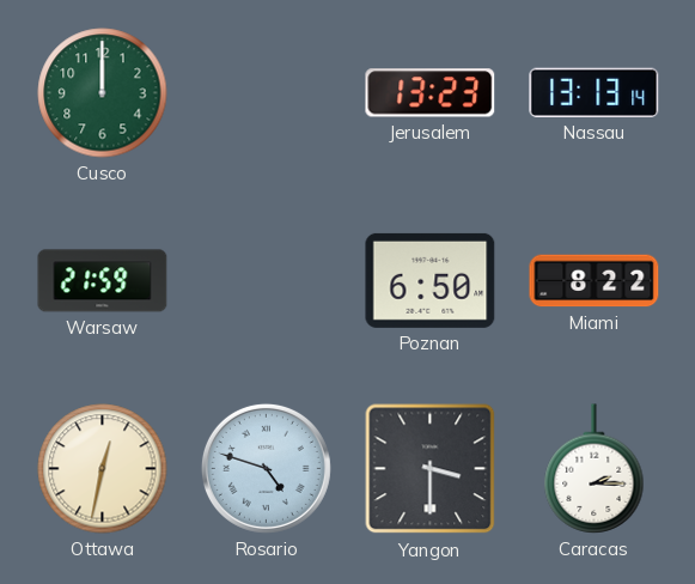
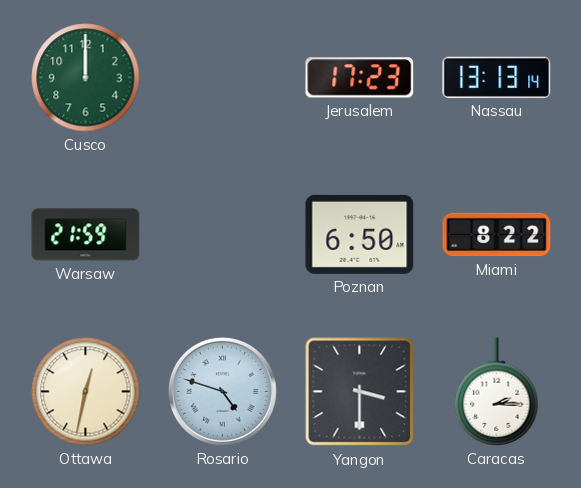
Jerusalem: 13:23 -> 17:23 (360, 78)
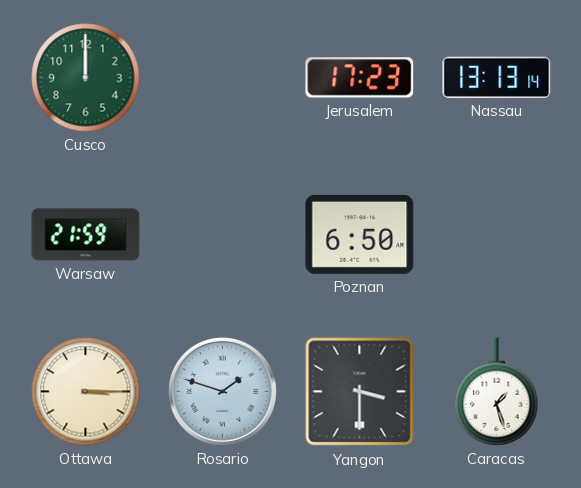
Miami: 8:22 -> none (497, 235)
Ottawa: 12:32 -> 3:15 (86, 392)
Rosario: 4:48 -> 1:48 (222, 391)
Caracas: 2:15 -> 1:27 (497, 392)
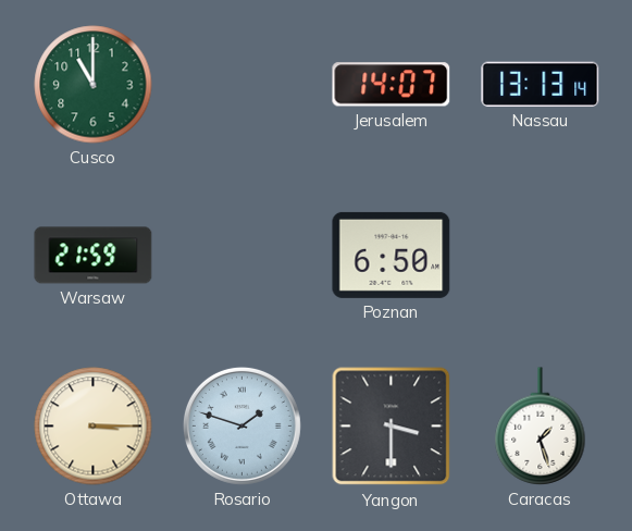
Cusco: 12:00 -> 11:00 (94, 85)
Jerusalem: 17:23 -> 14:07 (392, 85)
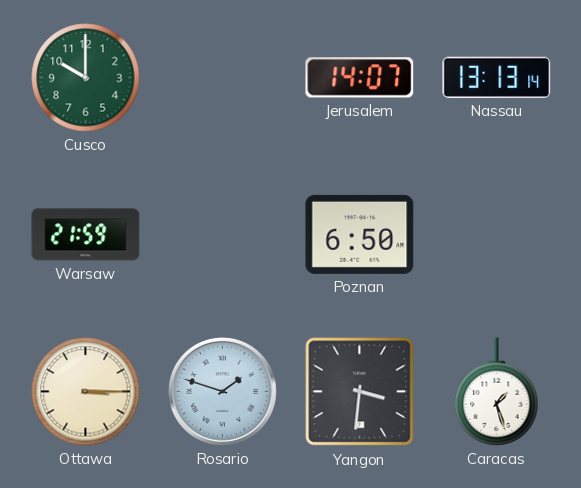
Cusco: 11:00 -> 10:00 (86, 78)
Yangon: 3:30 -> 3:31 (360, 392)
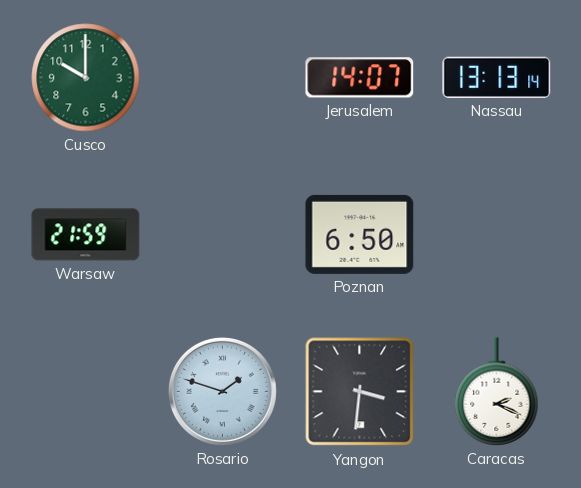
Ottawa: 3:15 -> none (86, 392)
Caracas: 1:27 -> 2:19 (497, 392)
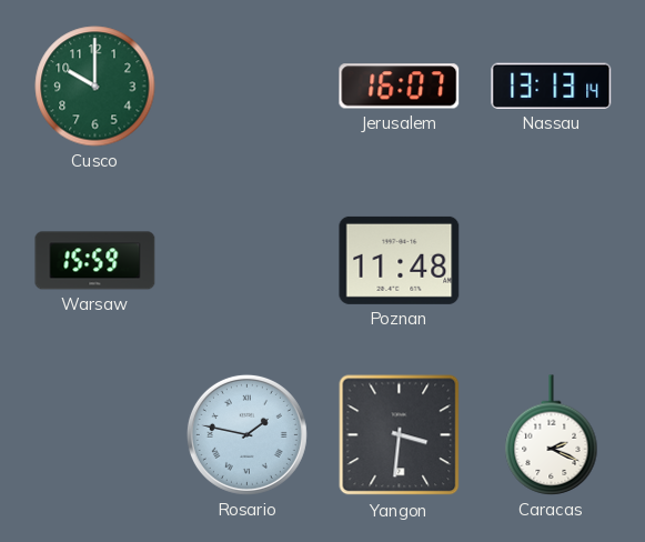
Jerusalem: 14:07 -> 16:07 (400, 87)
Warsaw: 21:59 -> 15:59 (95, 261)
Poznan: 6:50 -> 11:48 (400, 260)
Rosario: 1:48 -> 1:47 (246, 434)
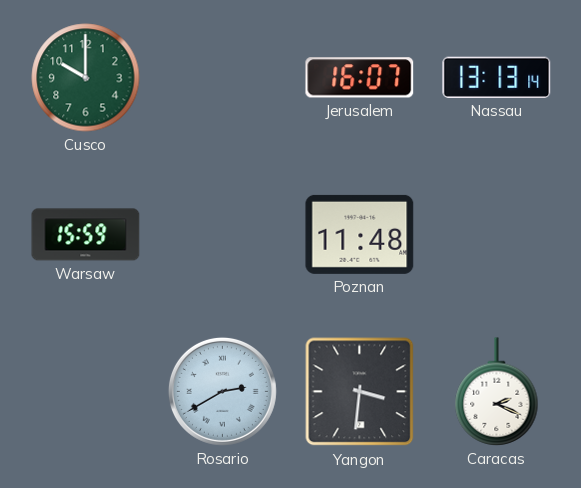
Rosario: 1:47 -> 2:40 (222, 391)
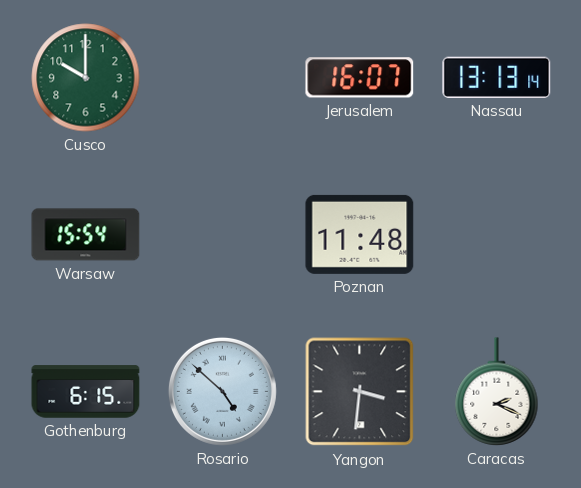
Warsaw: 15:59 -> 15:54 (86, 235)
Gothenburg: none -> 6:15 (86, 392)
Rosario: 2:40 -> 4:52 (222, 391)
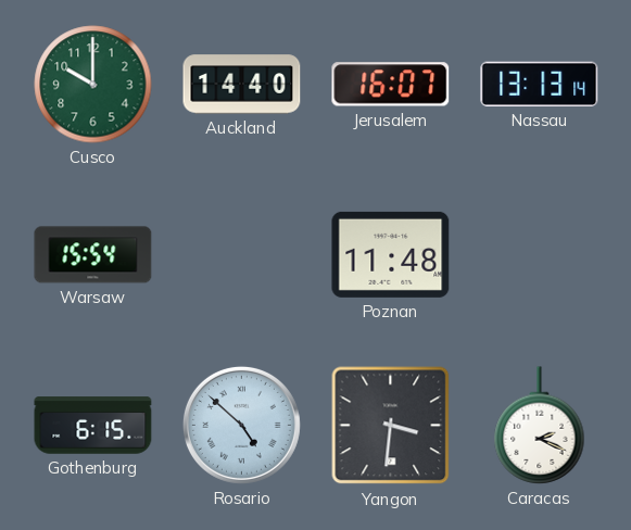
Auckland: none -> 14:40 (242, 85)
